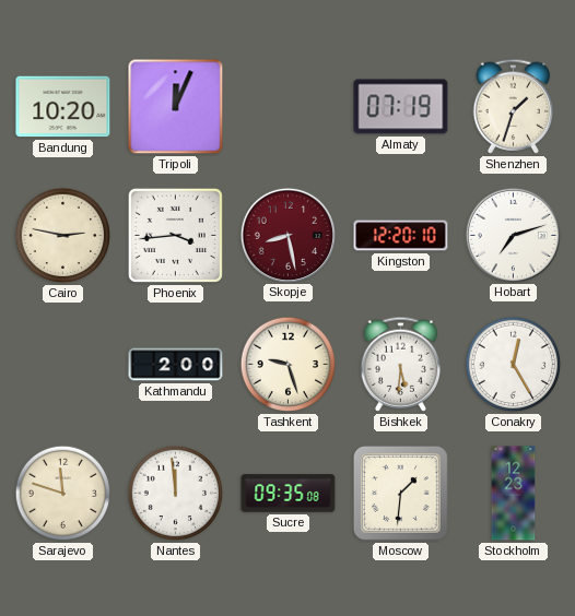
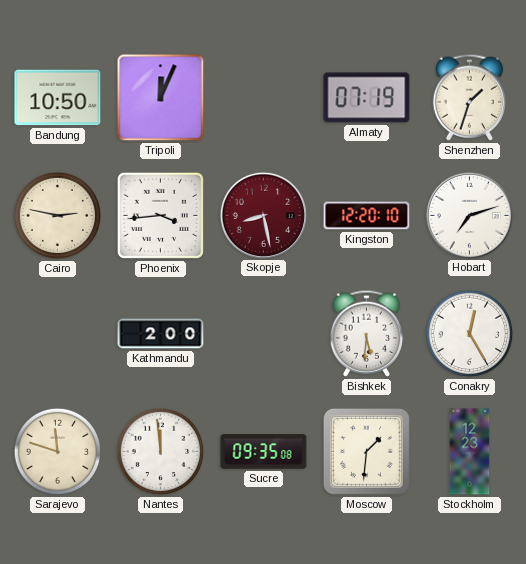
Bandung: 10:20 -> 10:50 (58, 98)
Tashkent: 9:27 -> none (289, 365)
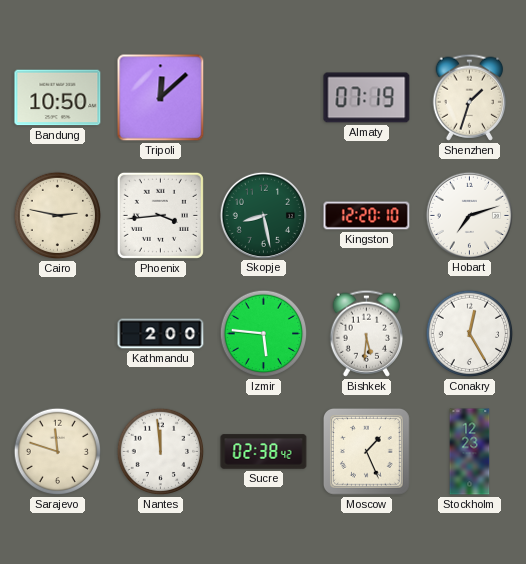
Tripoli: 12:04 -> 12:08 (161, 98)
Skopje dial: burgundy -> green (263, 215)
Izmir: none -> 5:46 (264, 334)
Sucre: 09:35 -> 02:38 (264, 452)
Moscow: 1:31 -> 1:26 (366, 451)
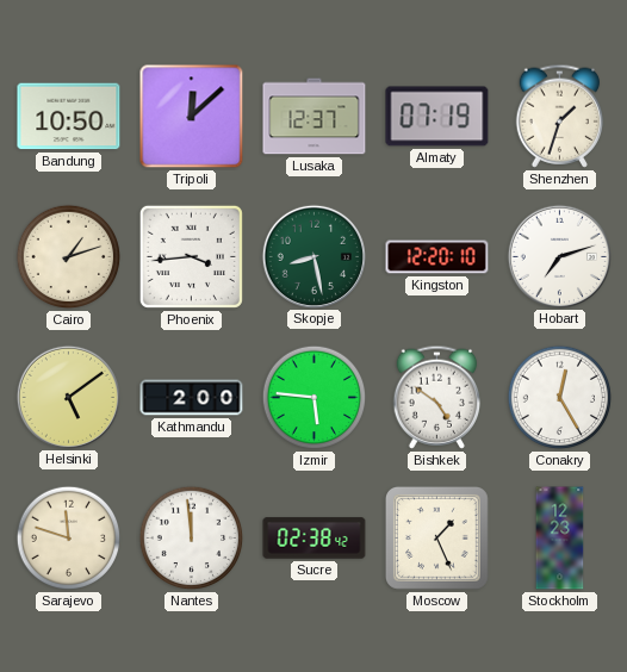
Lusaka: none -> 12:37 (315, 117)
Cairo: 2:47 -> 1:12 (69, 257)
Helsinki: none -> 5:09 (68, 397)
Bishkek: 5:31 -> 4:51 (437, 397)
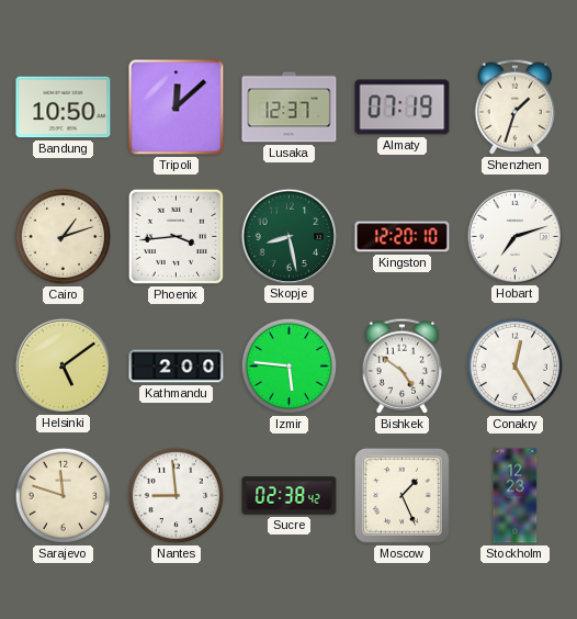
Nantes: 11:59 -> 8:59 (177, 496)
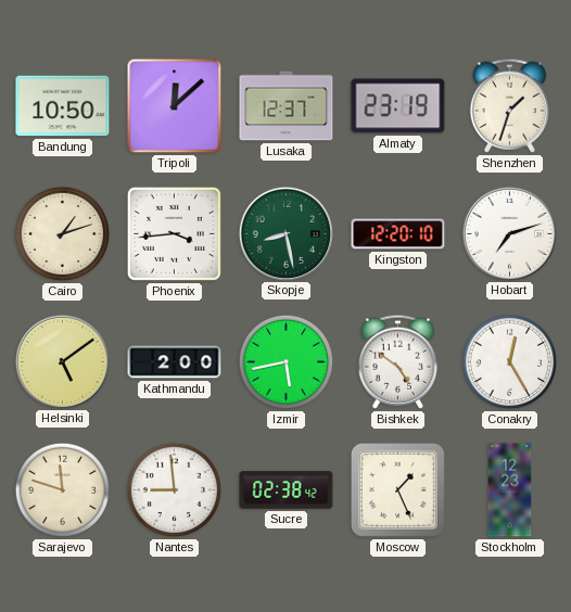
Almaty: 07:19 -> 23:19 (398, 106)
Izmir: 5:46 -> 5:43 (287, 362)
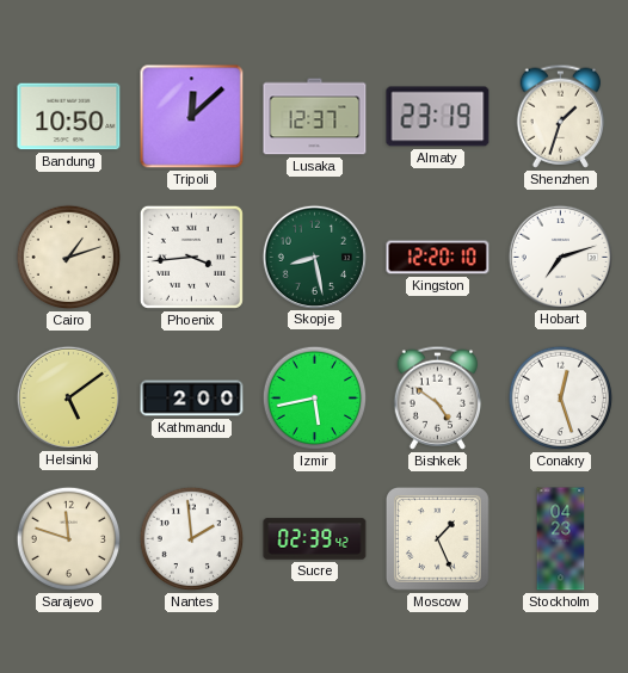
Conakry: 12:25 -> 12:27 (561, 399)
Nantes: 8:59 -> 1:59 (192, 539)
Sucre: 02:38 -> 02:39 (315, 539)
Stockholm: 12:23 -> 04:23 (561, 539)
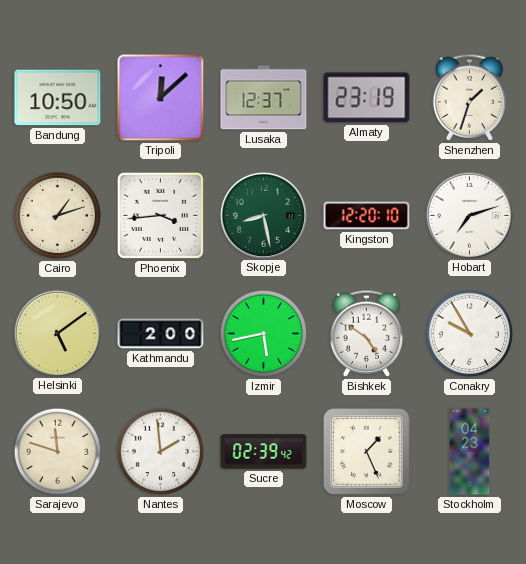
Conakry: 12:27 -> 9:55 (470, 334)
